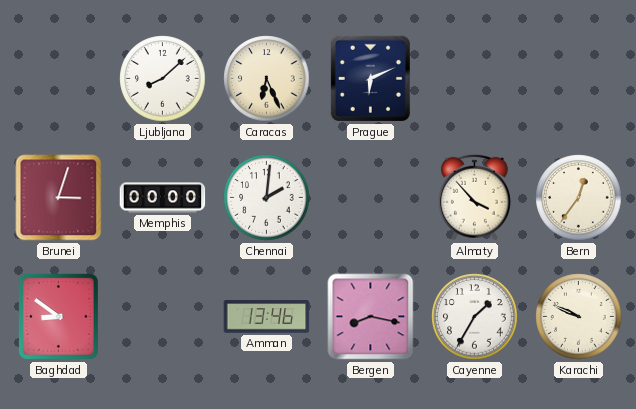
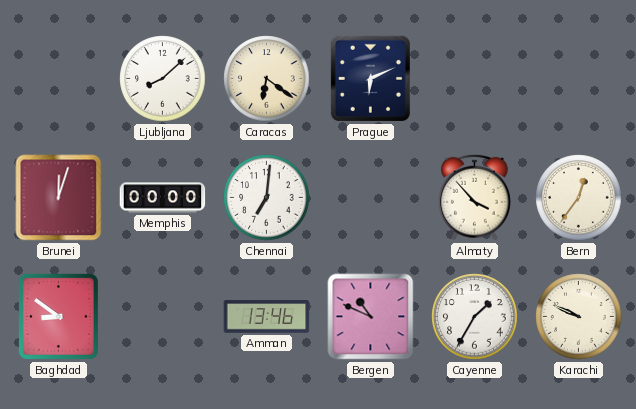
Caracas: 6:26 -> 6:21 (267, 79)
Brunei: 3:03 -> 12:03 (59, 198)
Chennai: 2:01 -> 7:01 (267, 198)
Bergen: 8:17 -> 10:49 (371, 317)
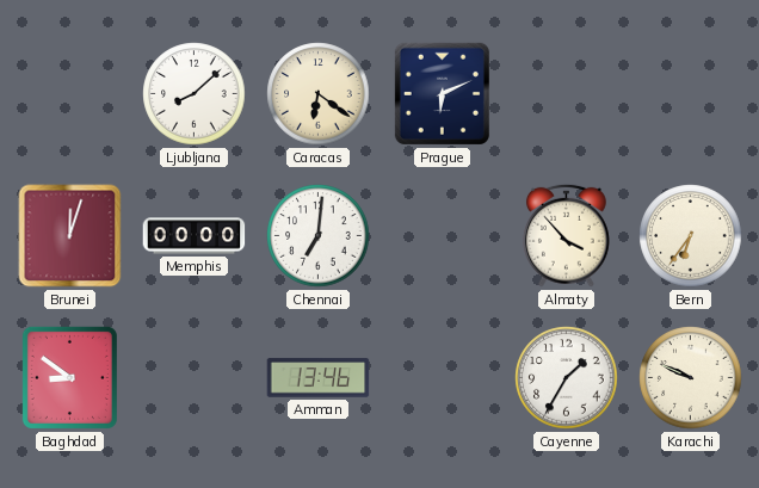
Bern: 12:36 -> 6:36 (691, 236)
Bergen: 10:49 -> none (371, 317)
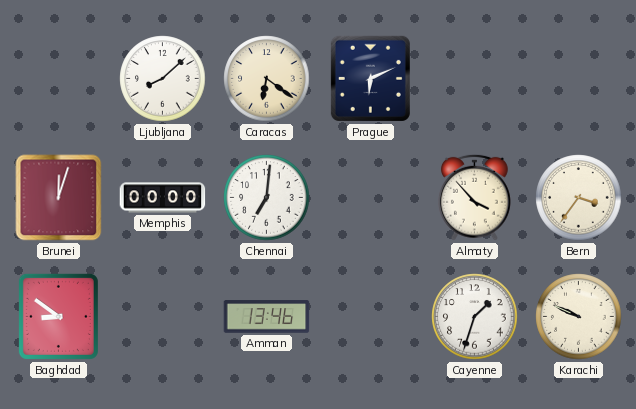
Bern: 6:36 -> 3:36 (579, 198)
Cayenne: 1:35 -> 1:33 (475, 317)
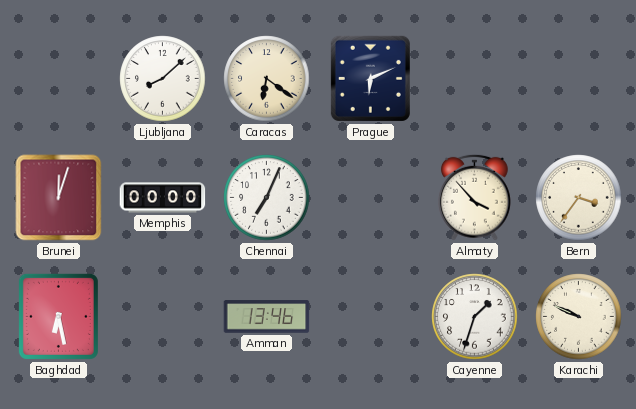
Chennai: 7:01 -> 7:04 (267, 198)
Baghdad: 8:51 -> 6:28 (58, 316)
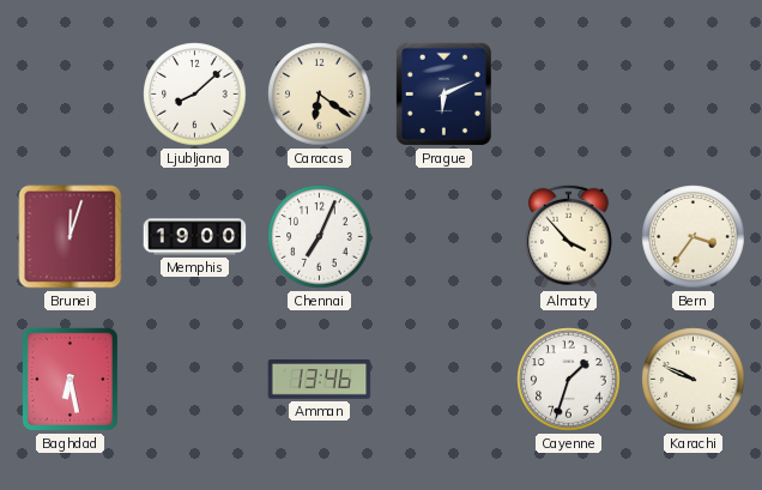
Memphis: 00:00 -> 19:00 (195, 237)
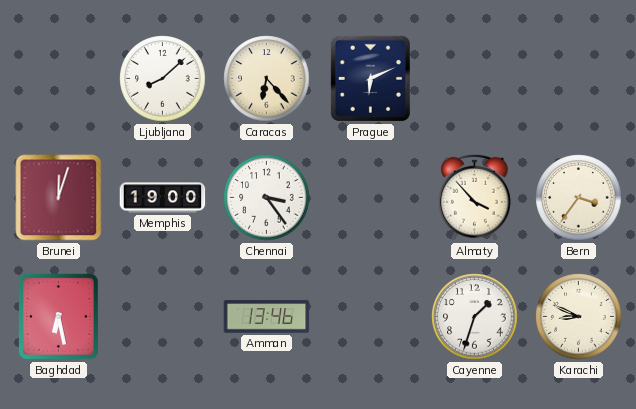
Caracas: 6:21 -> 6:23 (267, 79)
Chennai: 7:04 -> 3:24 (267, 198)
Karachi: 9:49 -> 8:49 (579, 317)
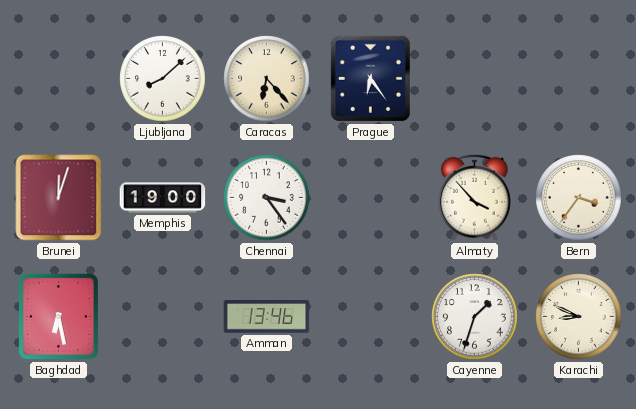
Prague: 6:11 -> 6:24 (370, 78)
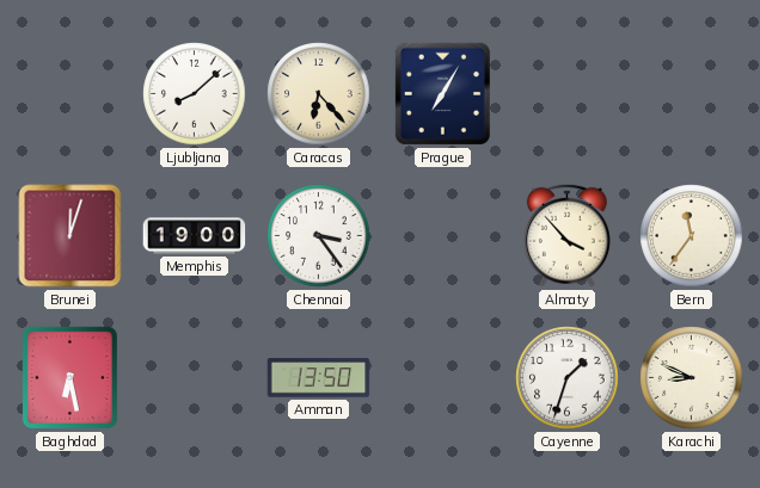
Prague: 6:24 -> 7:05 (442, 93)
Bern: 3:36 -> 11:36 (692, 236)
Amman: 13:46 -> 13:50 (319, 378)
